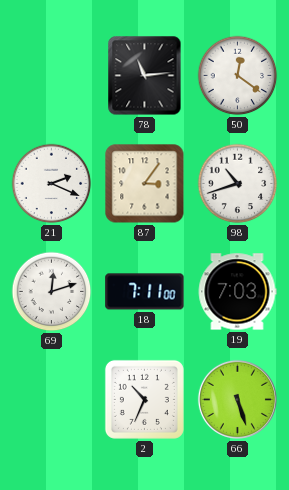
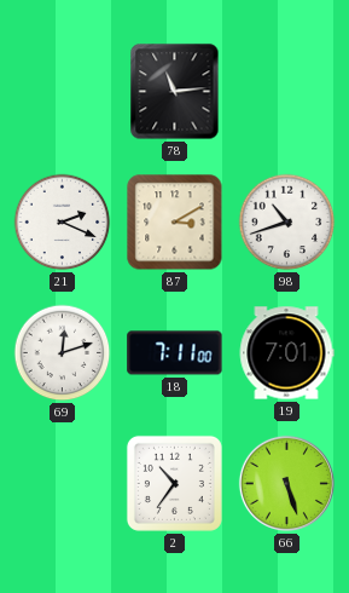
50: 12:21 -> none (238, 76)
87: 3:06 -> 3:10 (175, 223)
19: 7:03 -> 7:01 (286, 353)
2: 10:34 -> 10:36 (174, 483)
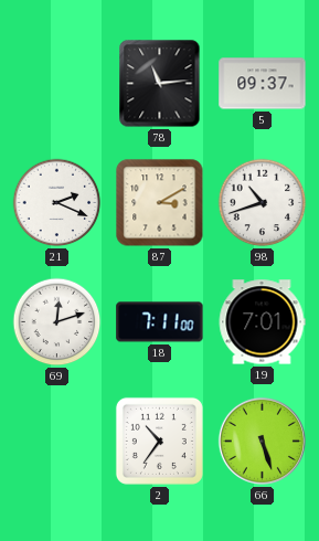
5: none -> 09:37 (263, 84)
